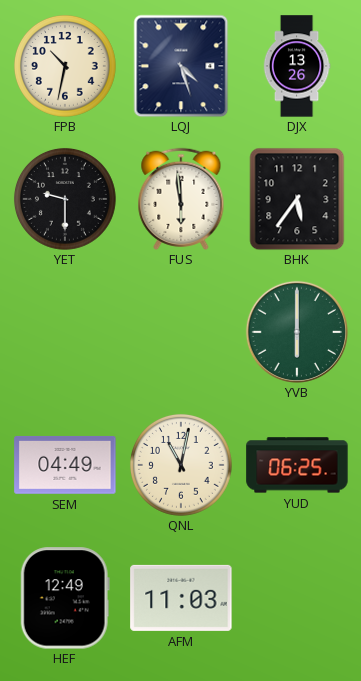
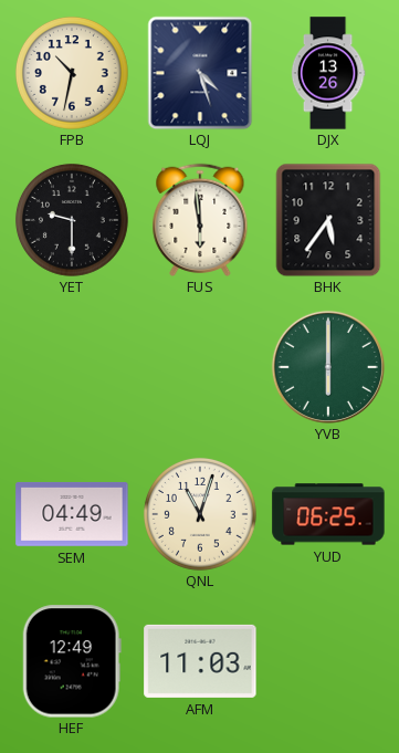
QNL: 11:02 -> 11:03 (200, 514)
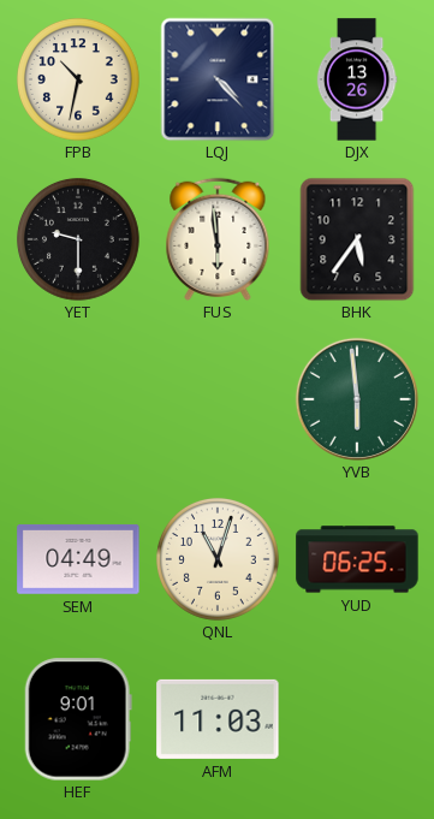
LQJ: 4:27 -> 4:23 (218, 79)
YVB: 6:00 -> 5:59 (357, 399)
HEF: 12:49 -> 9:01 (78, 719)
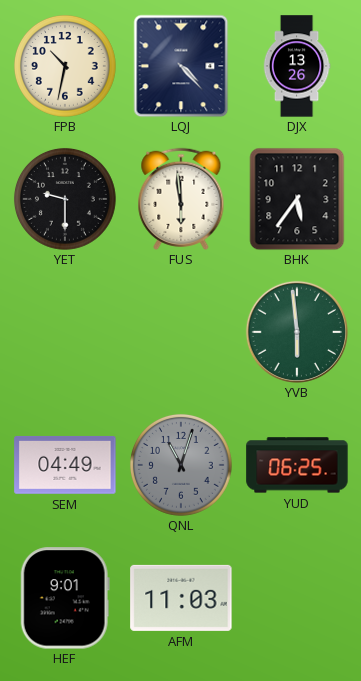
QNL dial: cream -> grey (181, 465)
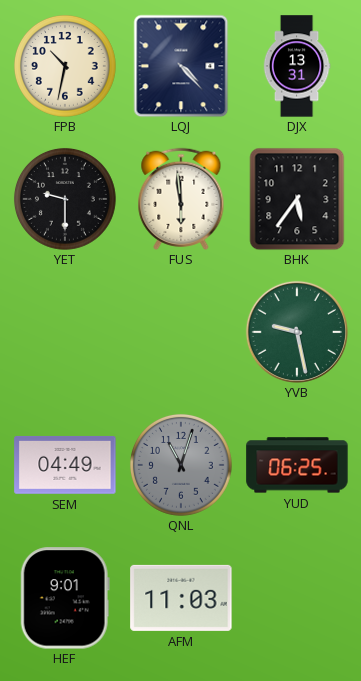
DJX: 13:26 -> 13:31 (297, 66)
YVB: 5:59 -> 9:28 (297, 332)
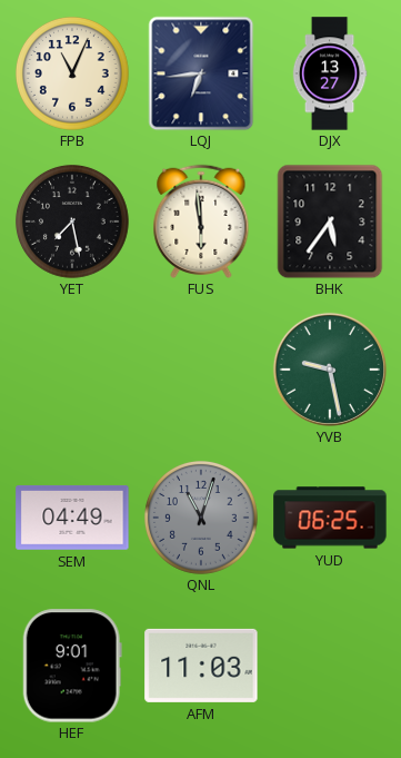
FPB: 10:32 -> 11:04 (72, 73)
LQJ: 4:23 -> 6:44 (201, 73)
DJX: 13:31 -> 13:27 (330, 73)
YET: 9:30 -> 7:28 (72, 222)
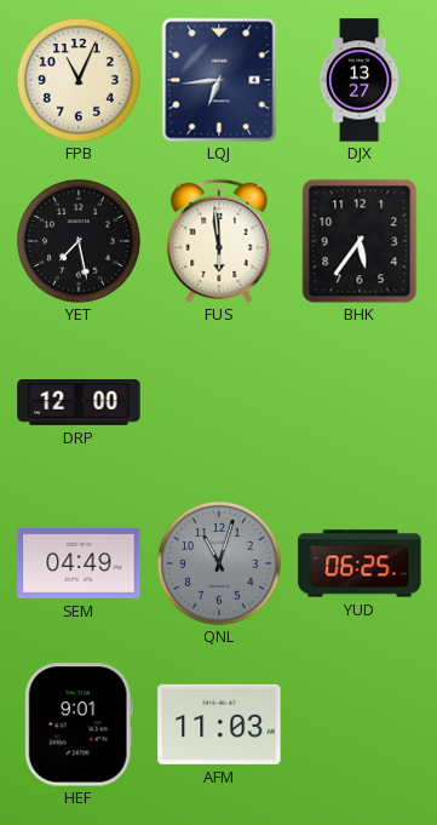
DRP: none -> 12:00 (79, 403)
YVB: 9:28 -> none (330, 370)
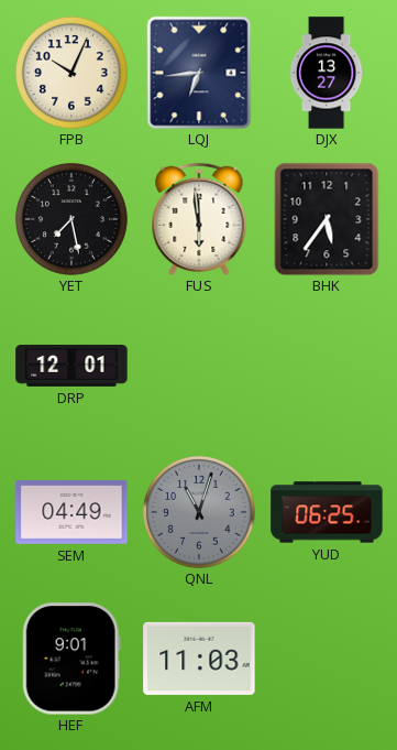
FPB: 11:04 -> 10:04 (71, 73)
DRP: 12:00 -> 12:01 (71, 367)
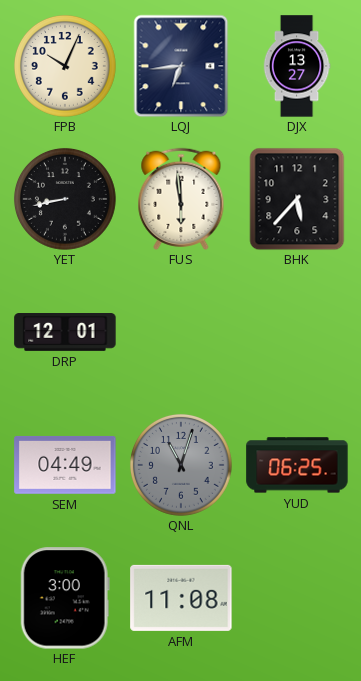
YET: 7:28 -> 8:43 (65, 199)
BHK: 5:36 -> 5:37 (297, 199)
HEF: 9:01 -> 3:00 (65, 598)
AFM: 11:03 -> 11:08 (181, 598)
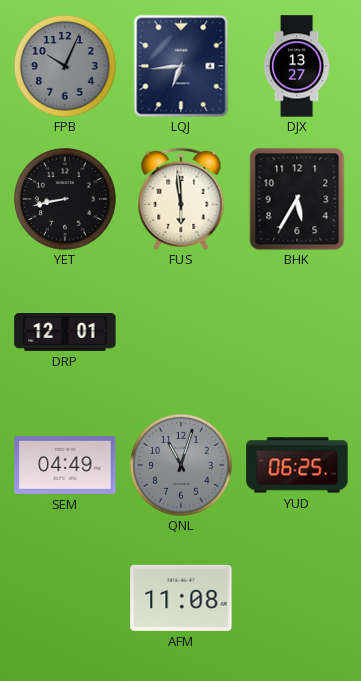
FPB dial: cream -> grey (65, 66)
BHK: 5:37 -> 5:35 (297, 199)
HEF: 3:00 -> none (65, 598)
